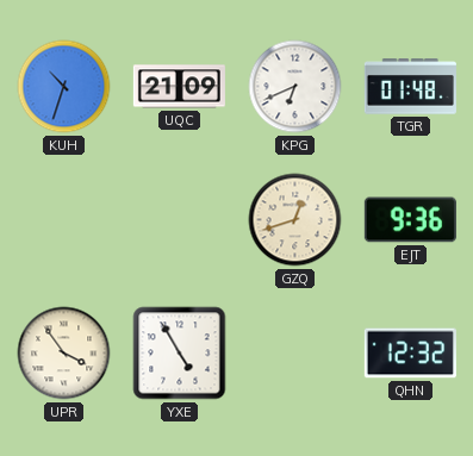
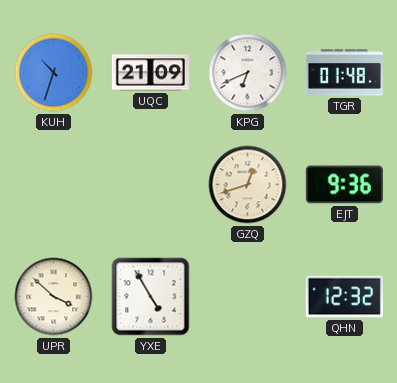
UPR: 3:54 -> 3:52 (54, 297)
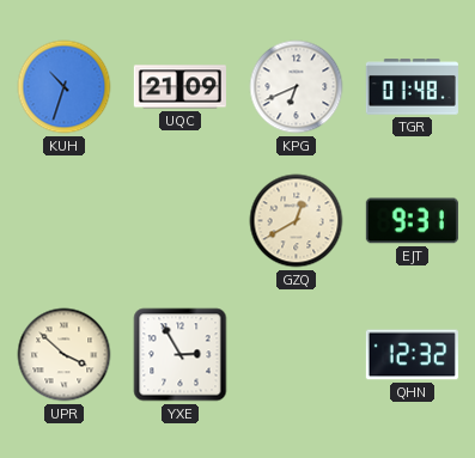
GZQ: 12:42 -> 12:40 (297, 221)
EJT: 9:36 -> 9:31 (412, 221)
YXE: 4:55 -> 2:55 (181, 355)
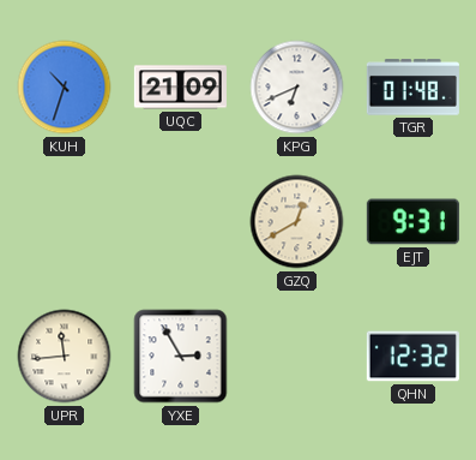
UPR: 3:52 -> 11:44 (65, 357)
